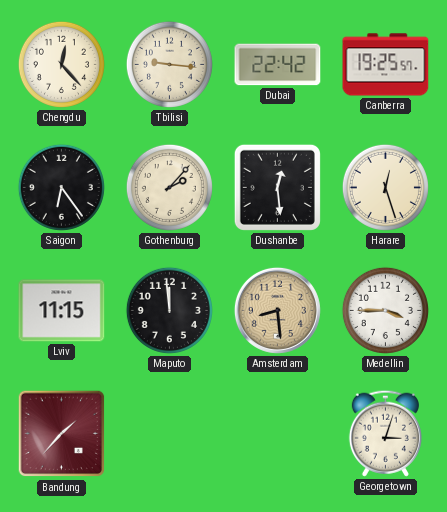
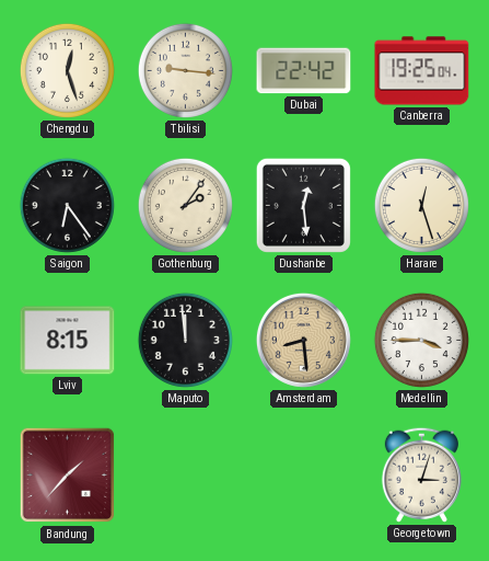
Chengdu: 12:23 -> 12:27 (67, 70)
Canberra: 19:25:57 -> 19:25:04 (422, 71)
Gothenburg: 2:07 -> 2:06 (185, 205)
Lviv: 11:15 -> 8:15 (68, 341)
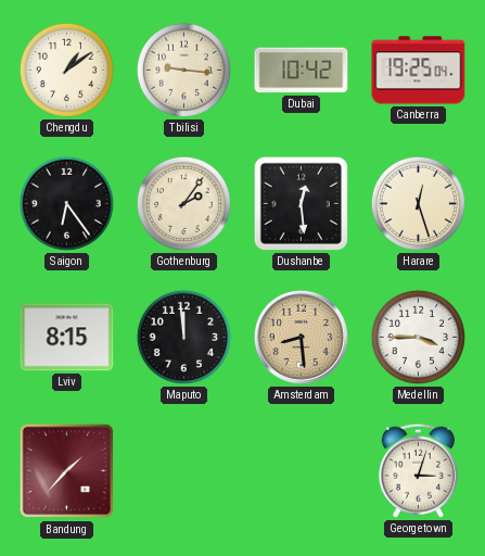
Chengdu: 12:27 -> 1:09 (66, 69)
Dubai: 22:42 -> 10:42 (302, 71)
